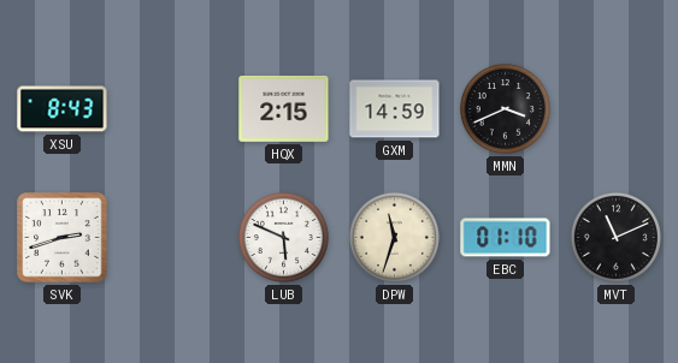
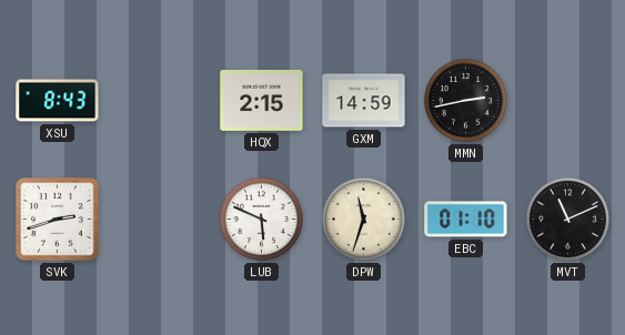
MMN: 3:41 -> 2:43 (465, 100)
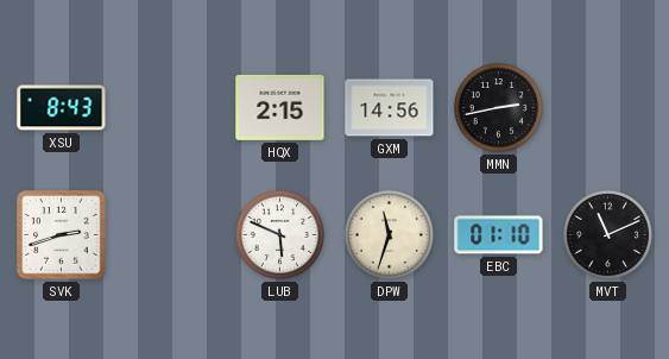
GXM: 14:59 -> 14:56 (390, 108)
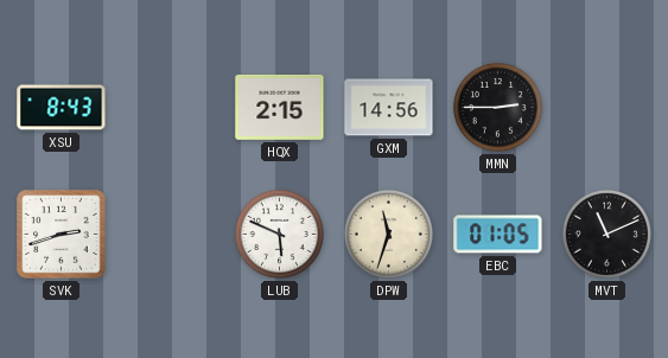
MMN: 2:43 -> 2:45 (497, 107)
EBC: 01:10 -> 01:05 (498, 235)
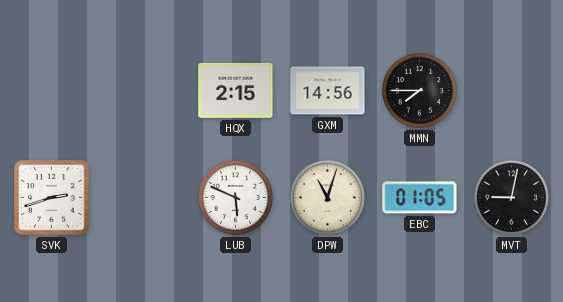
XSU: 8:43 -> none (62, 108)
MMN: 2:45 -> 7:45 (419, 90)
DPW: 11:33 -> 11:03 (327, 197)
MVT: 11:11 -> 9:02 (511, 197)
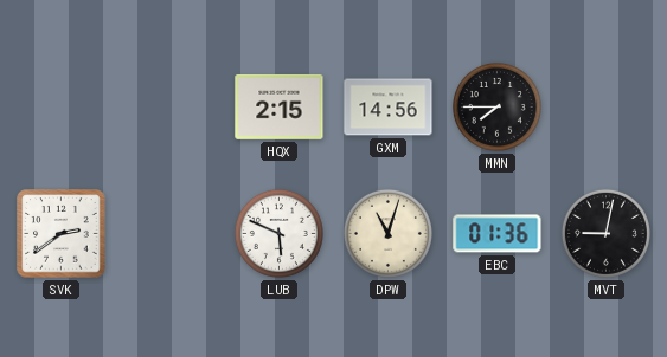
SVK: 2:42 -> 2:39 (62, 234)
EBC: 01:05 -> 01:36 (498, 234)
